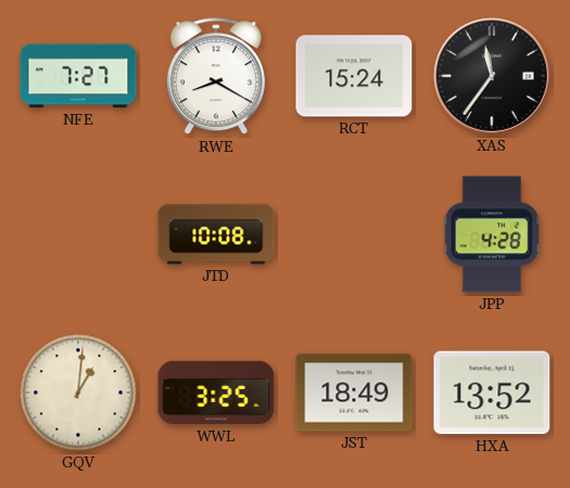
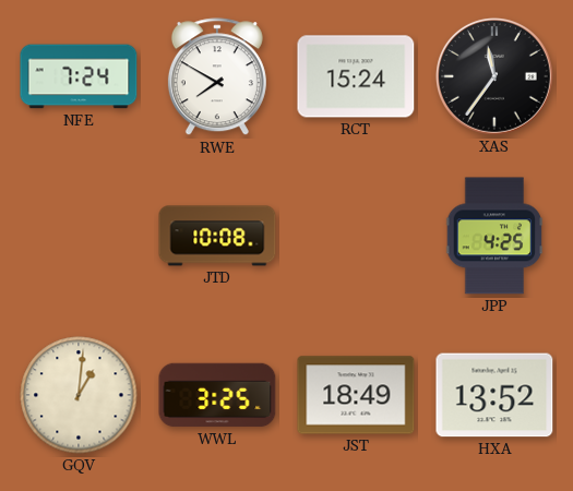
NFE: 7:27 -> 7:24 (79, 76)
RWE: 8:20 -> 7:50 (217, 77)
JPP: 4:28 -> 4:25 (494, 236)
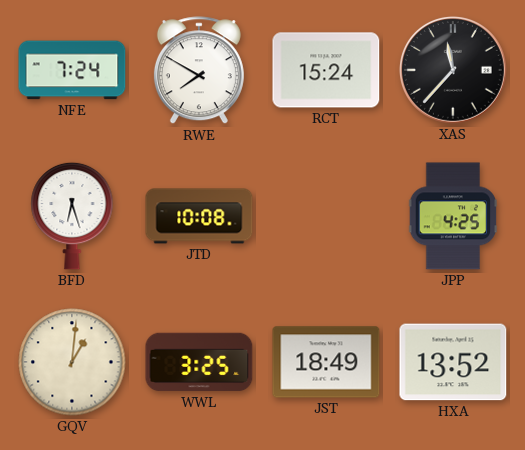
XAS: 11:36 -> 11:37 (453, 70)
BFD: none -> 6:27 (72, 216)
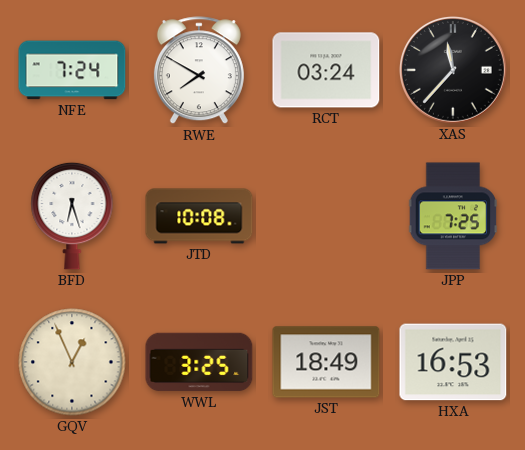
RCT: 15:24 -> 03:24 (326, 70)
JPP: 4:25 -> 7:25 (453, 216)
GQV: 1:01 -> 12:56 (72, 362)
HXA: 13:52 -> 16:53 (453, 362)
